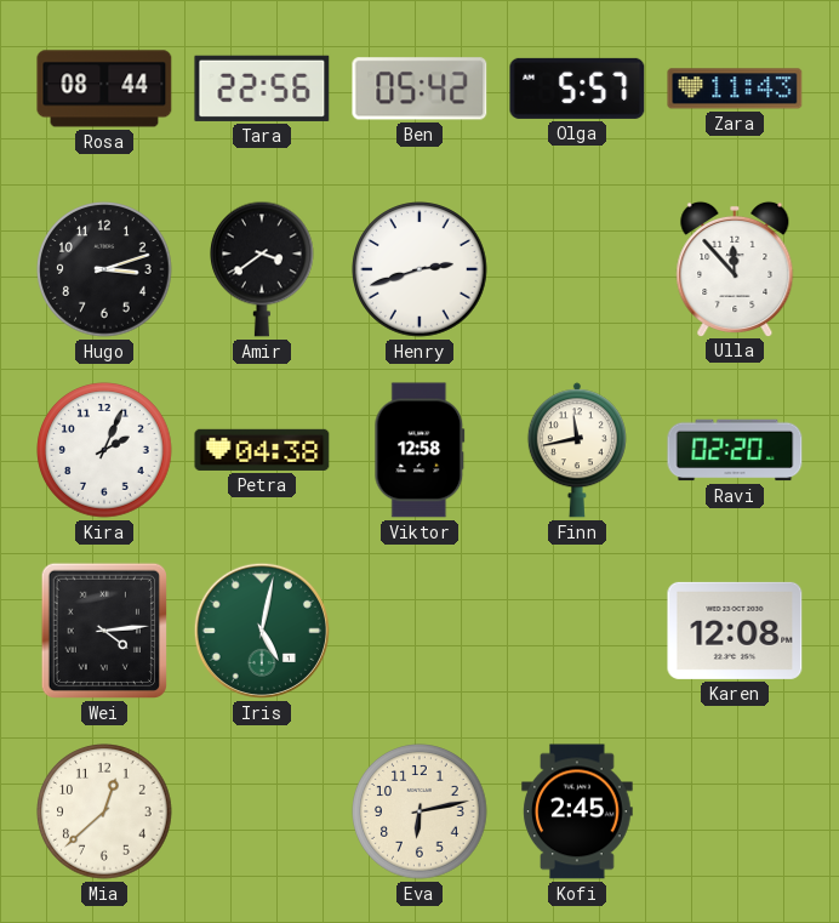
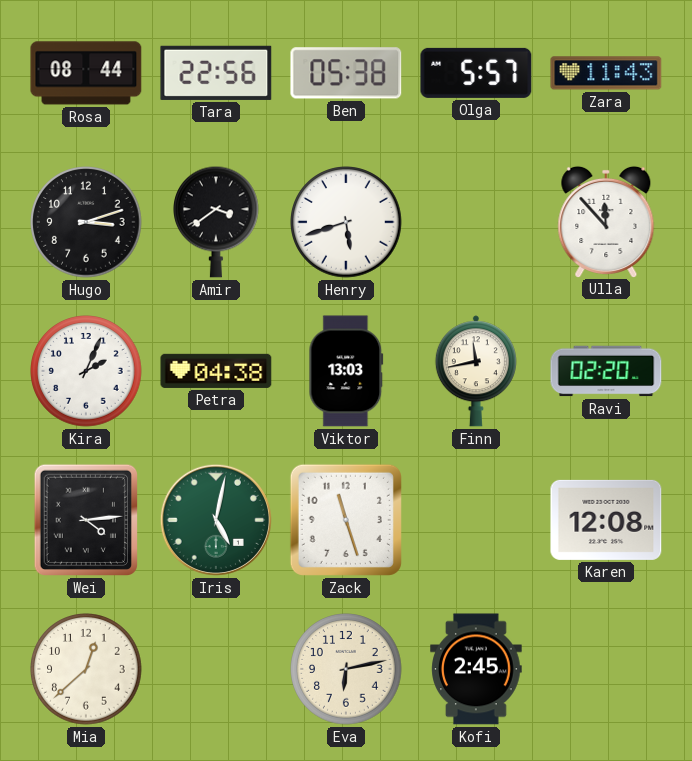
Ben: 05:42 -> 05:38 (346, 73)
Henry: 2:42 -> 5:42 (346, 222)
Viktor: 12:58 -> 13:03 (346, 371)
Zack: none -> 11:27 (346, 520)
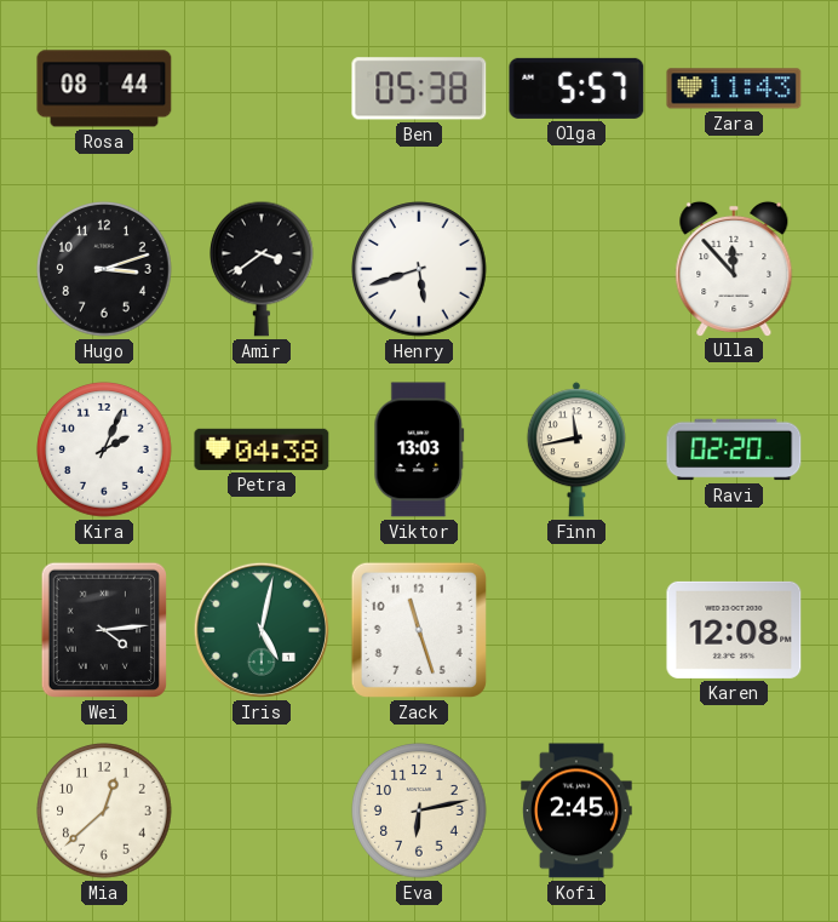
Tara: 22:56 -> none (216, 73)
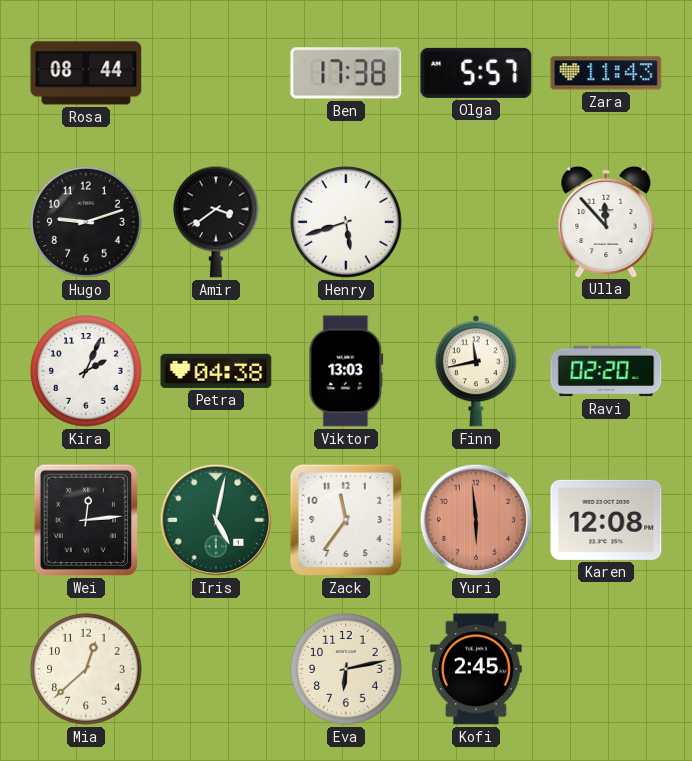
Ben: 05:38 -> 17:38 (346, 73)
Hugo: 3:12 -> 9:12 (86, 222)
Wei: 4:14 -> 12:14 (85, 520)
Zack: 11:27 -> 11:36 (346, 520)
Yuri: none -> 5:59 (476, 520)
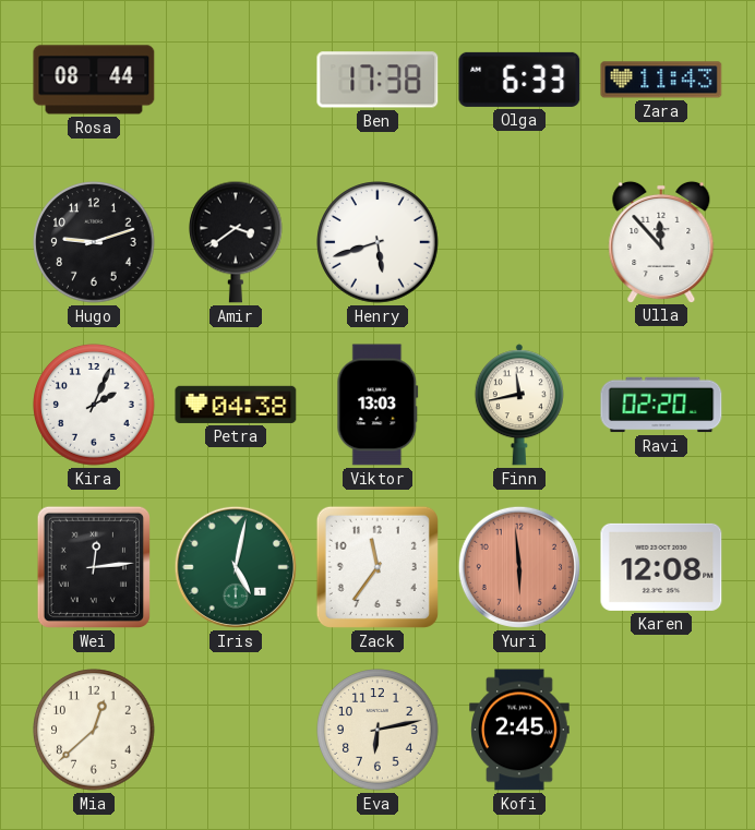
Olga: 5:57 -> 6:33 (519, 80)
